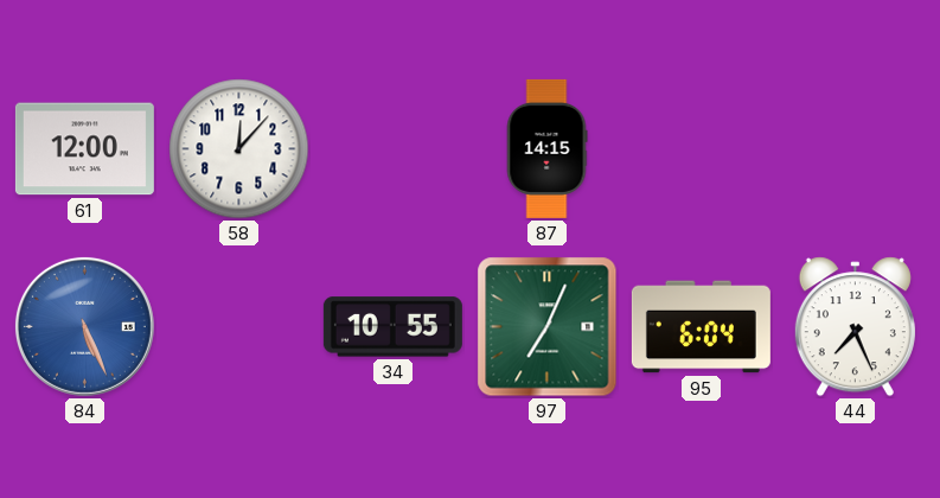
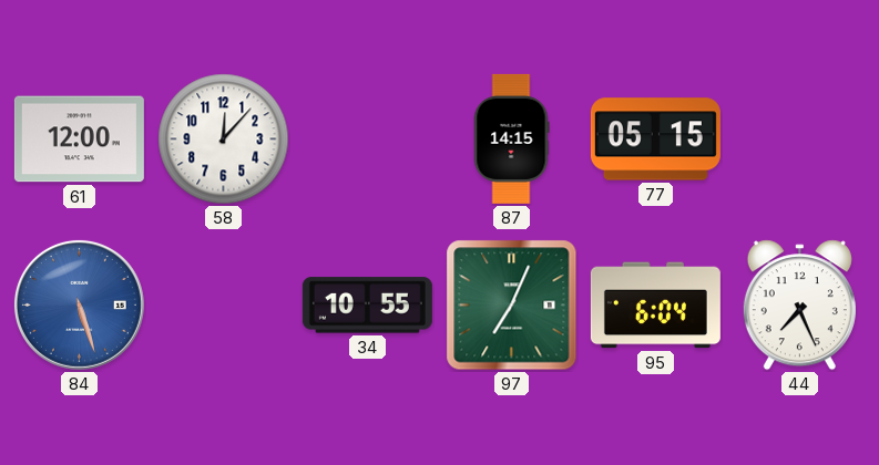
77: none -> 05:15 (655, 139)
84: 5:26 -> 5:27 (79, 304)
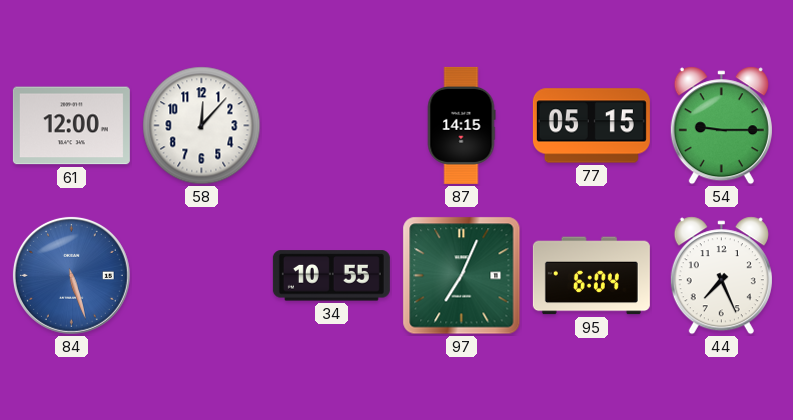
54: none -> 9:15 (721, 126)
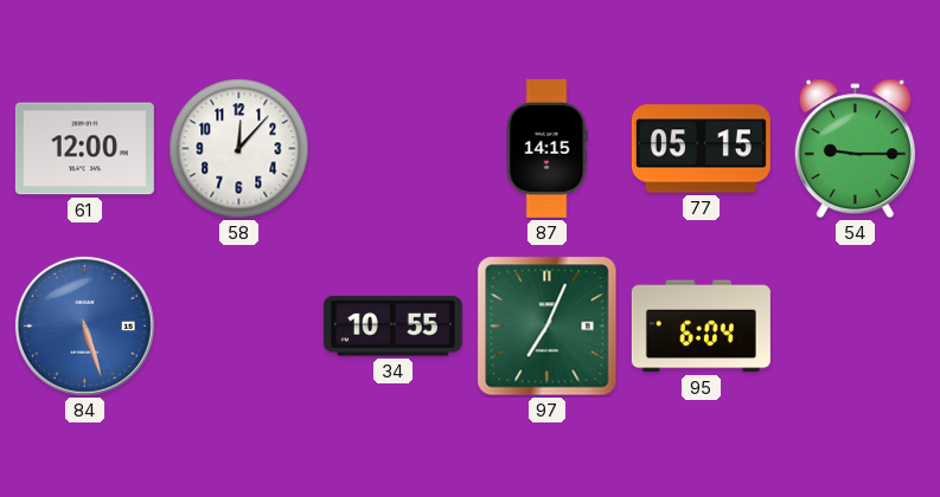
44: 7:26 -> none (721, 276)
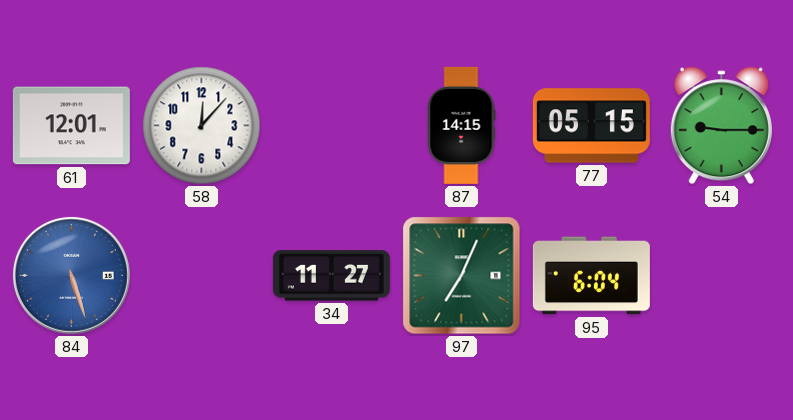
61: 12:00 -> 12:01 (71, 126)
34: 10:55 -> 11:27 (331, 276)
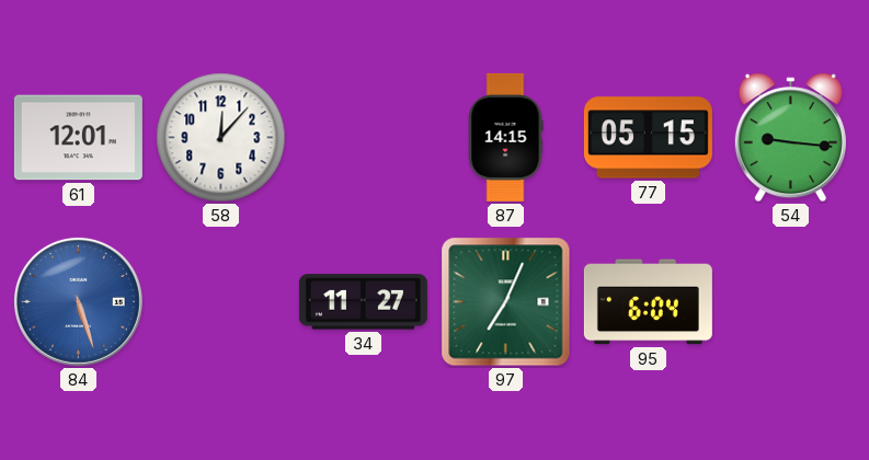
54: 9:15 -> 9:16 (790, 138)
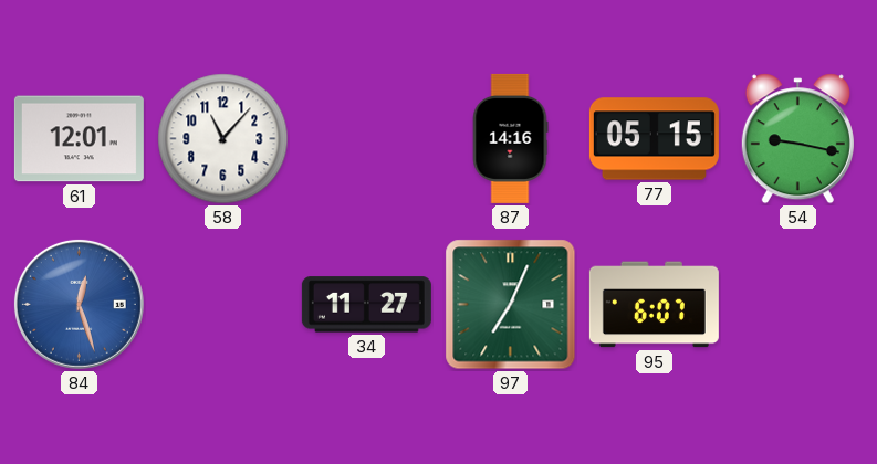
58: 12:07 -> 11:07 (223, 139)
87: 14:15 -> 14:16 (510, 138)
54: 9:16 -> 9:17 (797, 139)
84: 5:27 -> 12:27 (79, 304)
95: 6:04 -> 6:07 (654, 305)
